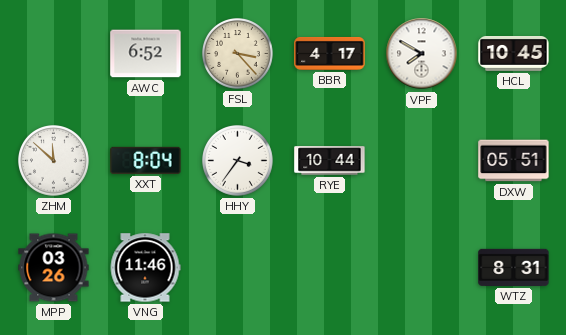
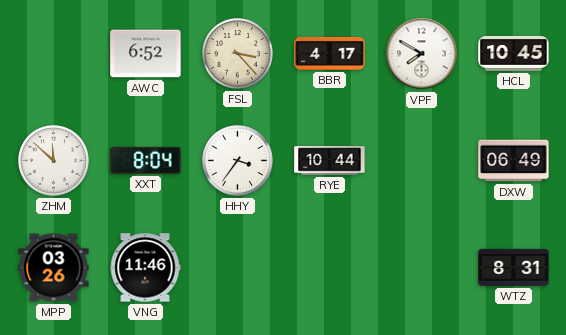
DXW: 05:51 -> 06:49 (514, 161)
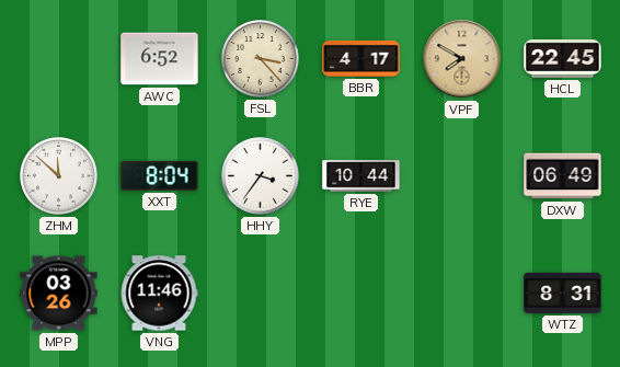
VPF dial: white -> champagne (462, 59)
HCL: 10:45 -> 22:45 (563, 59)
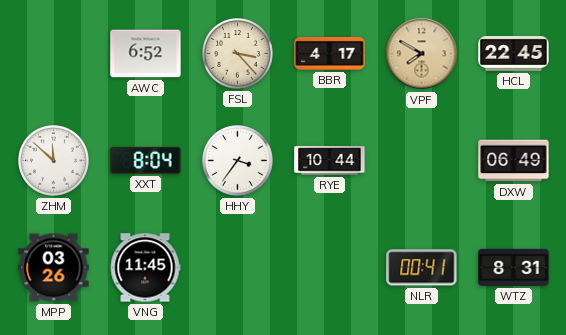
VNG: 11:46 -> 11:45 (145, 268)
NLR: none -> 00:41 (422, 268)
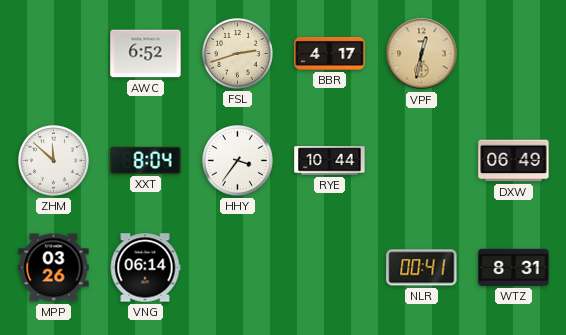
FSL: 3:23 -> 2:42 (238, 54)
VPF: 7:50 -> 12:32 (422, 54)
HCL: 22:45 -> none (514, 54)
VNG: 11:45 -> 06:14 (145, 268)
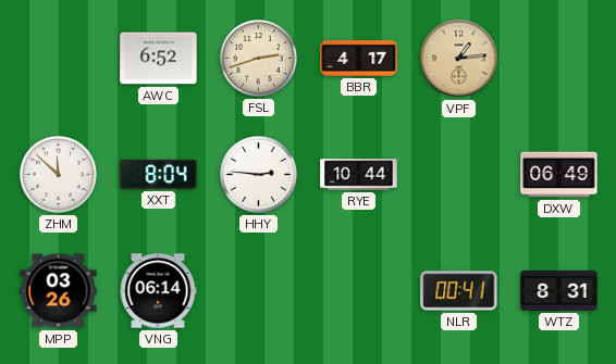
VPF: 12:32 -> 1:14 (459, 59)
HHY: 3:36 -> 2:46 (259, 175)
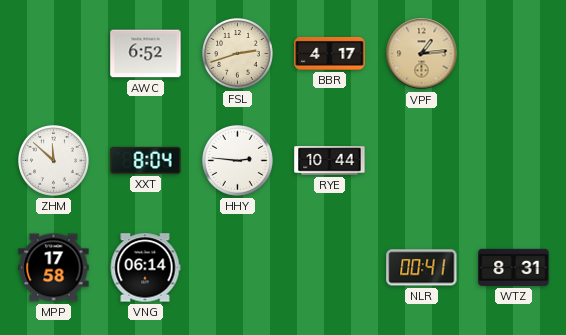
DXW: 06:49 -> none (559, 175)
MPP: 03:26 -> 17:58 (54, 268)
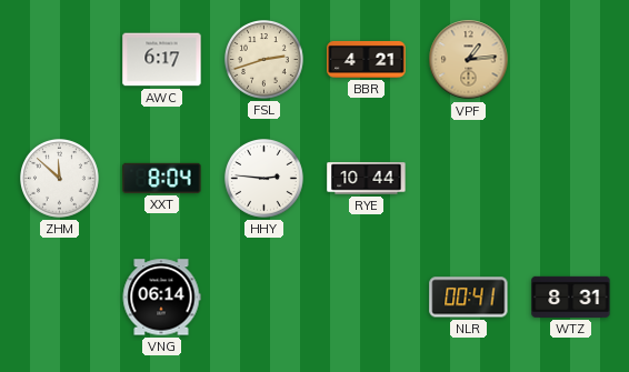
AWC: 6:52 -> 6:17 (162, 60)
BBR: 4:17 -> 4:21 (367, 60)
MPP: 17:58 -> none (54, 268)
